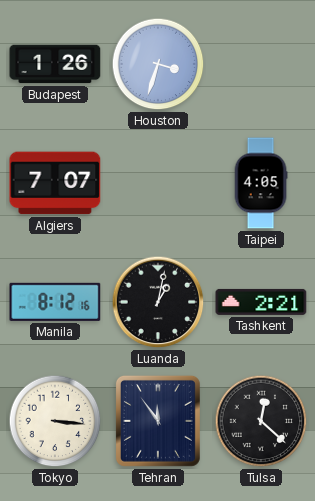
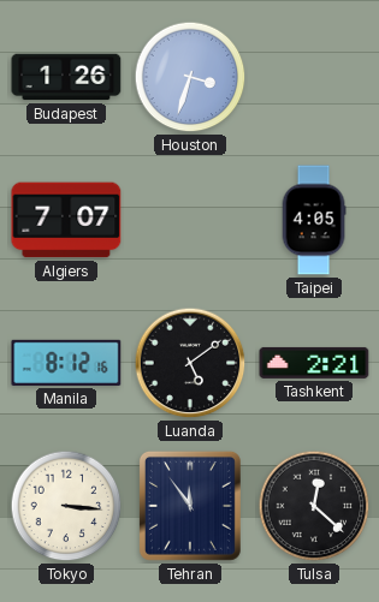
Luanda: 1:02 -> 5:09 (190, 363)
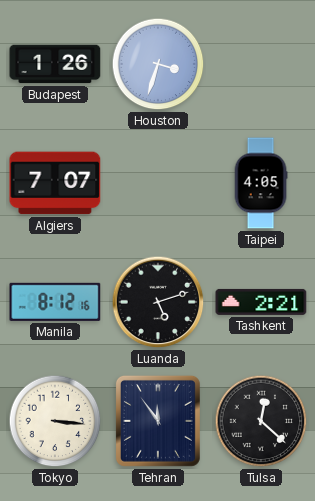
Luanda: 5:09 -> 5:12 (158, 302)
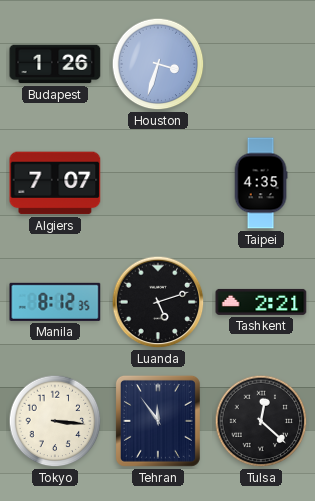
Taipei: 4:05 -> 4:35 (261, 183)
Manila: 8:12:16 -> 8:12:35 (55, 302)
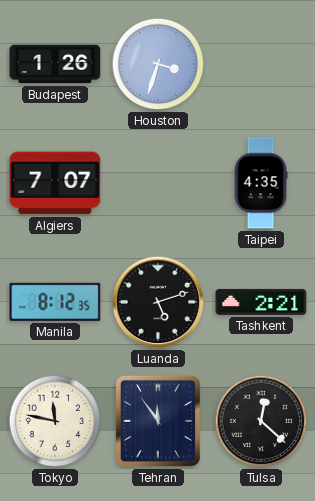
Tokyo: 3:16 -> 11:47 (55, 421)
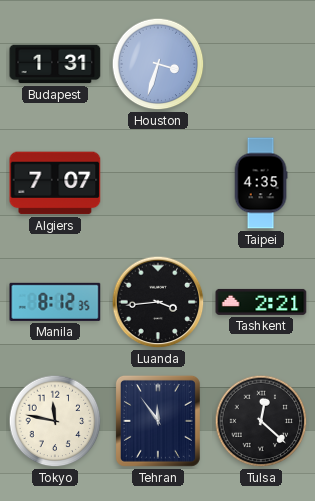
Budapest: 1:26 -> 1:31 (55, 64)
Luanda: 5:12 -> 3:44 (158, 302)
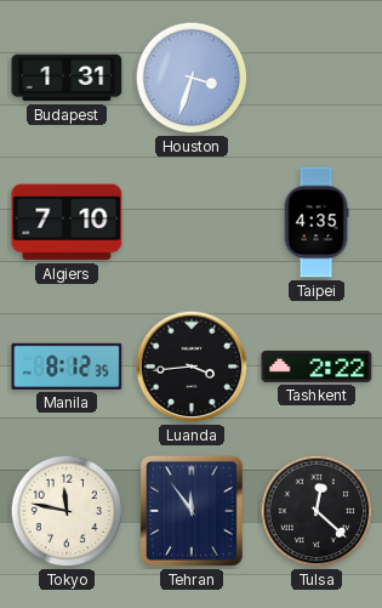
Algiers: 7:07 -> 7:10 (67, 222)
Tashkent: 2:21 -> 2:22 (317, 366)
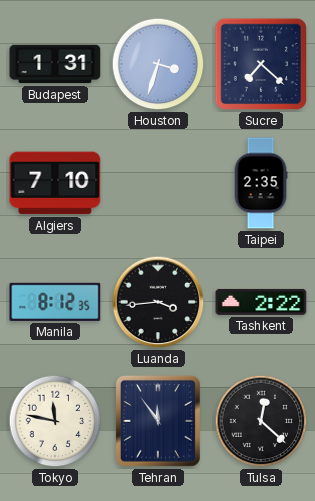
Sucre: none -> 7:22 (261, 64)
Taipei: 4:35 -> 2:35 (261, 183)
